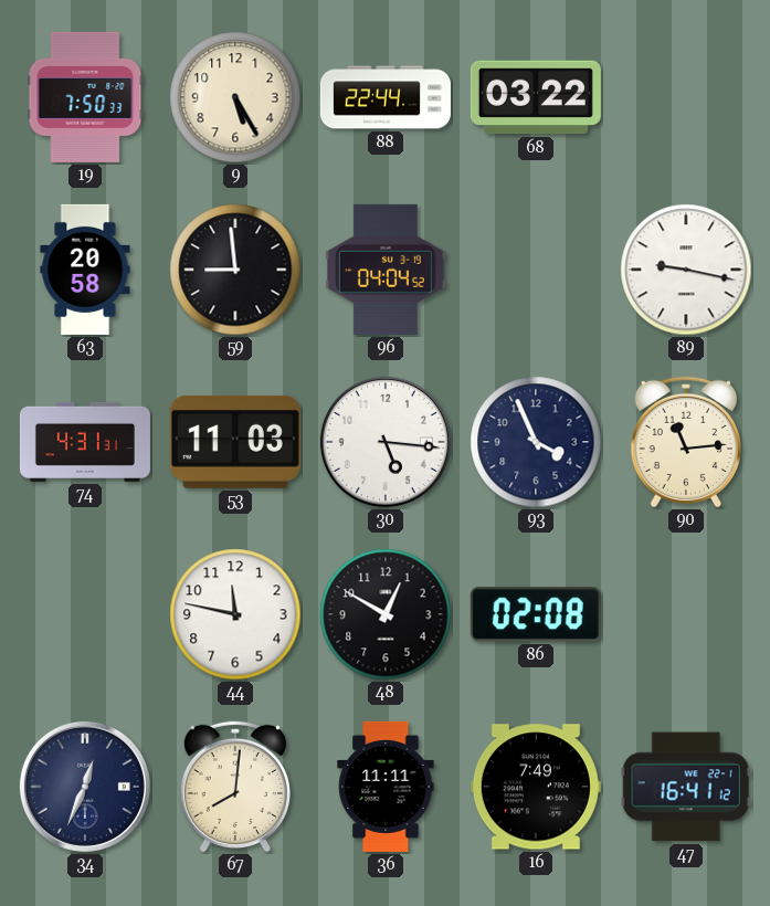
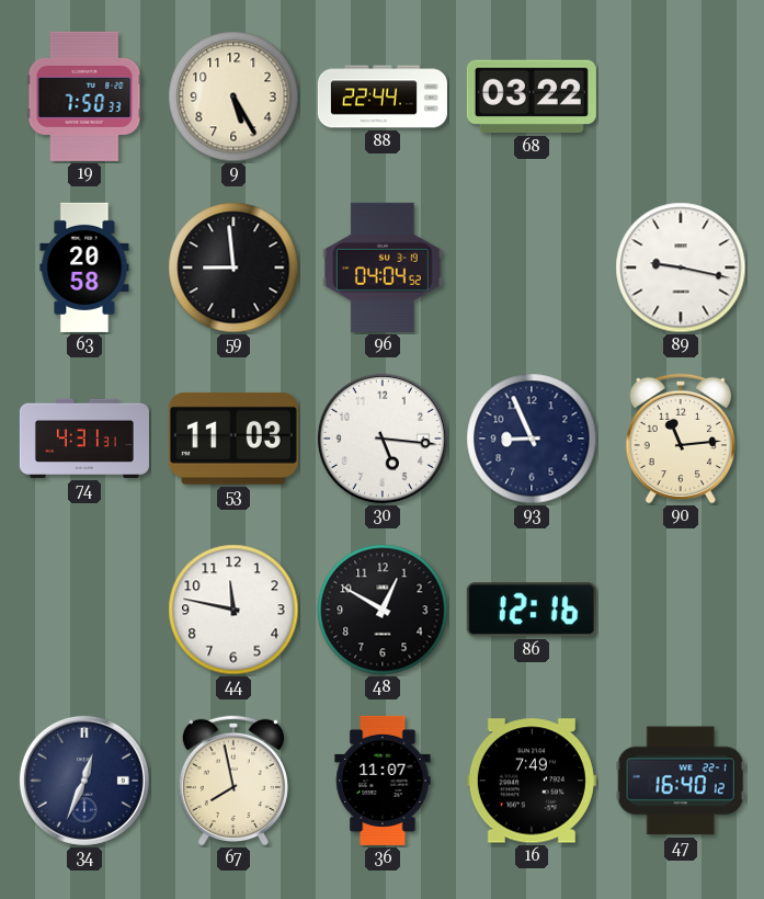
93: 3:56 -> 8:56 (532, 439)
86: 02:08 -> 12:16 (532, 610)
67: 8:01 -> 7:58 (233, 781)
36: 11:11 -> 11:07 (383, 781)
47: 16:41 -> 16:40 (681, 781)
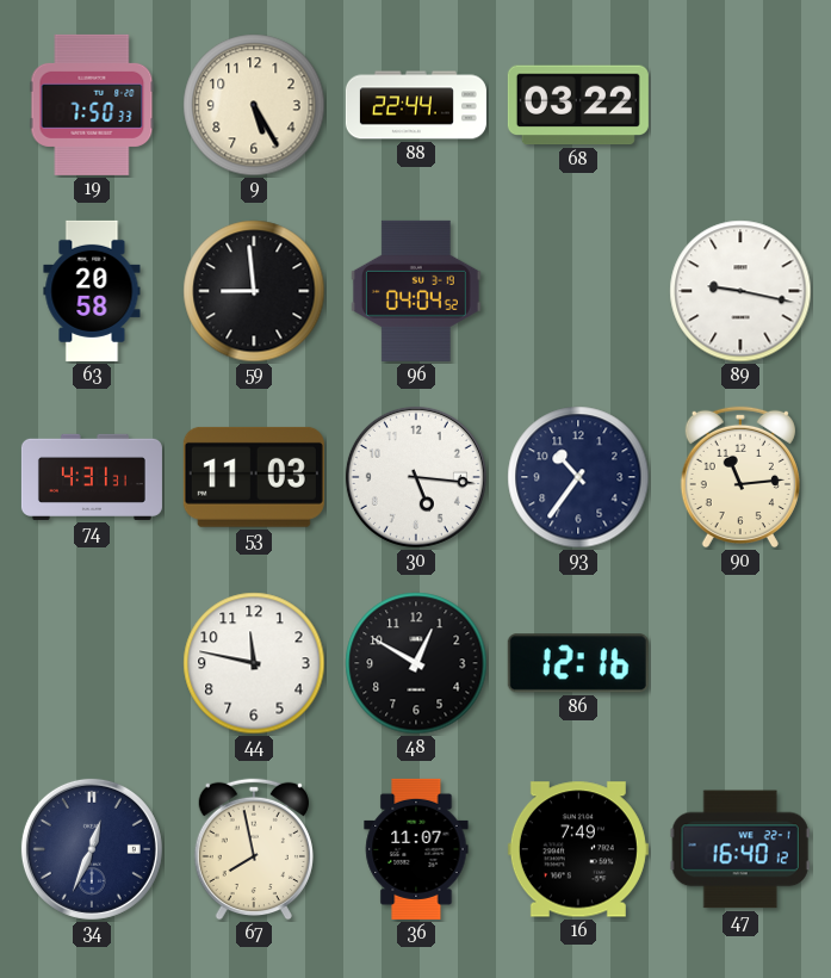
93: 8:56 -> 10:36 (578, 477)
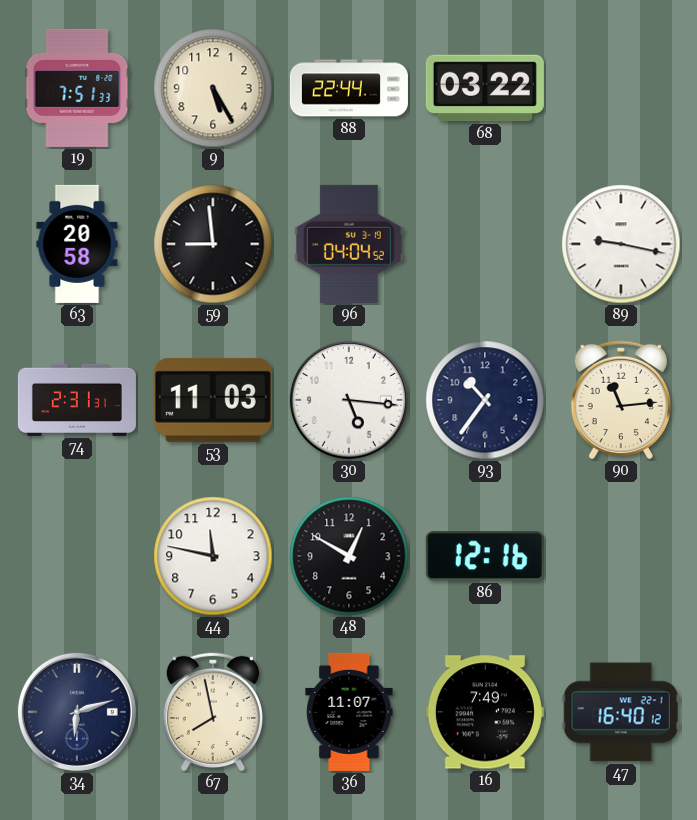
19: 7:50 -> 7:51 (77, 88)
74: 4:31 -> 2:31 (77, 400)
34: 12:34 -> 6:12 (77, 712)
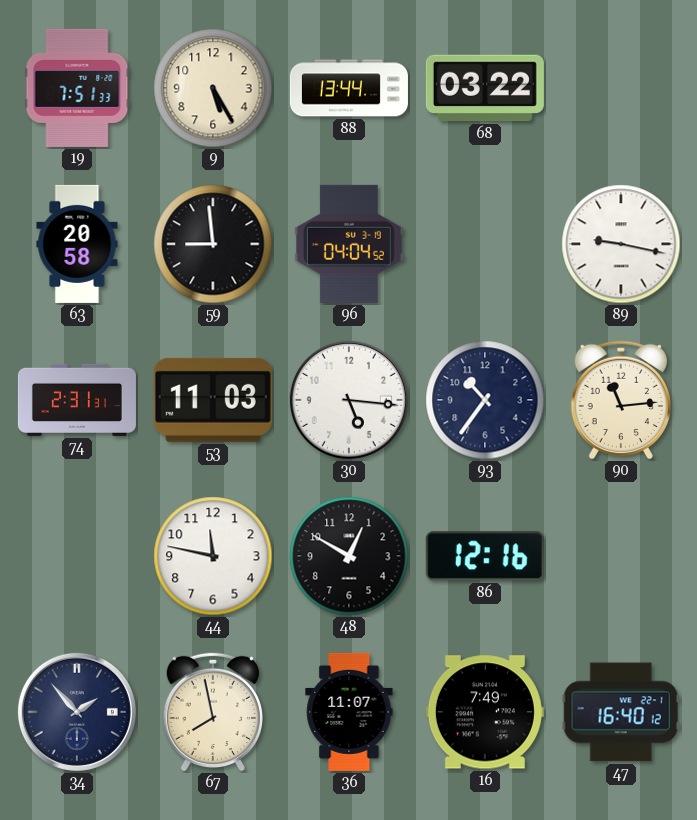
88: 22:44 -> 13:44 (349, 88)
34: 6:12 -> 1:53 (77, 712)
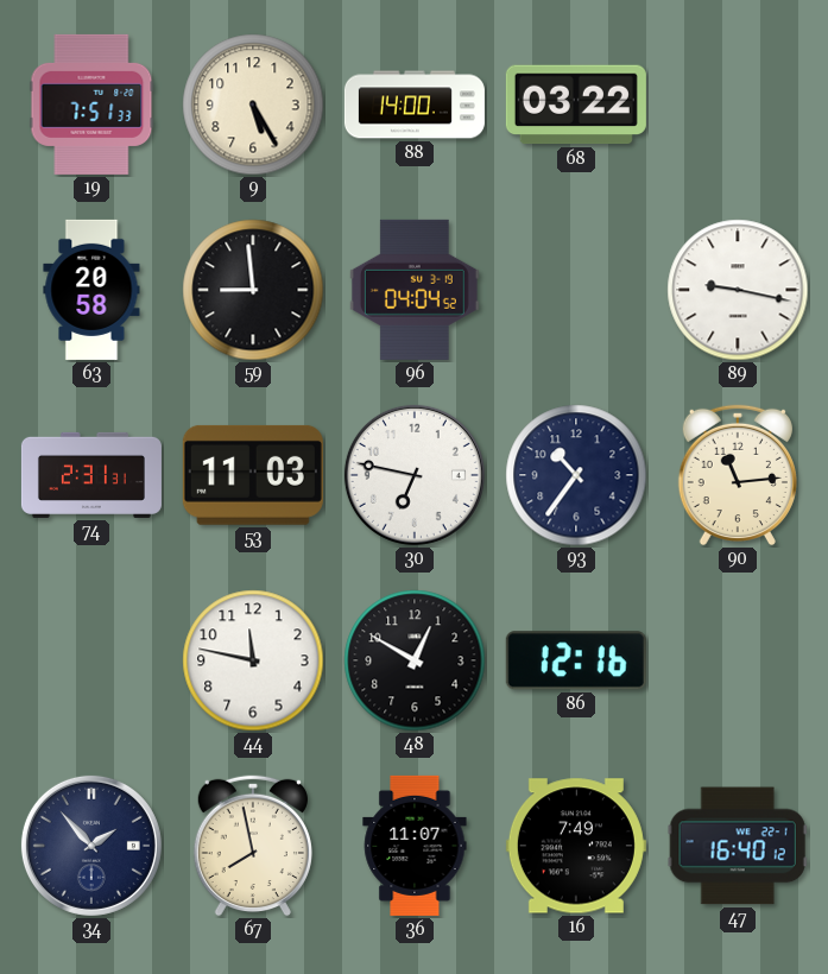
88: 13:44 -> 14:00 (415, 105)
30: 5:16 -> 6:47 (415, 475)
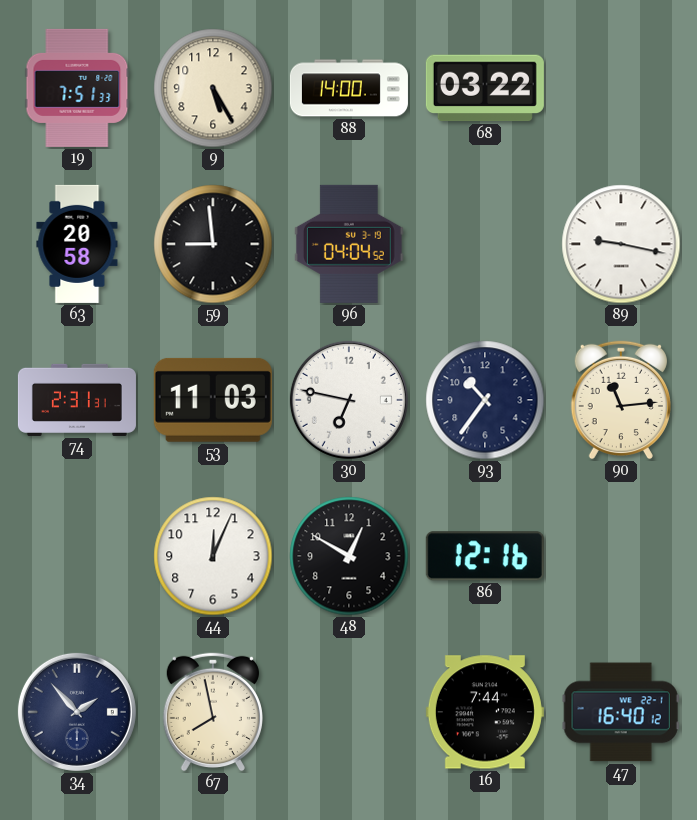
44: 11:47 -> 12:04 (213, 556)
36: 11:07 -> none (415, 846)
16: 7:49 -> 7:44 (485, 712)
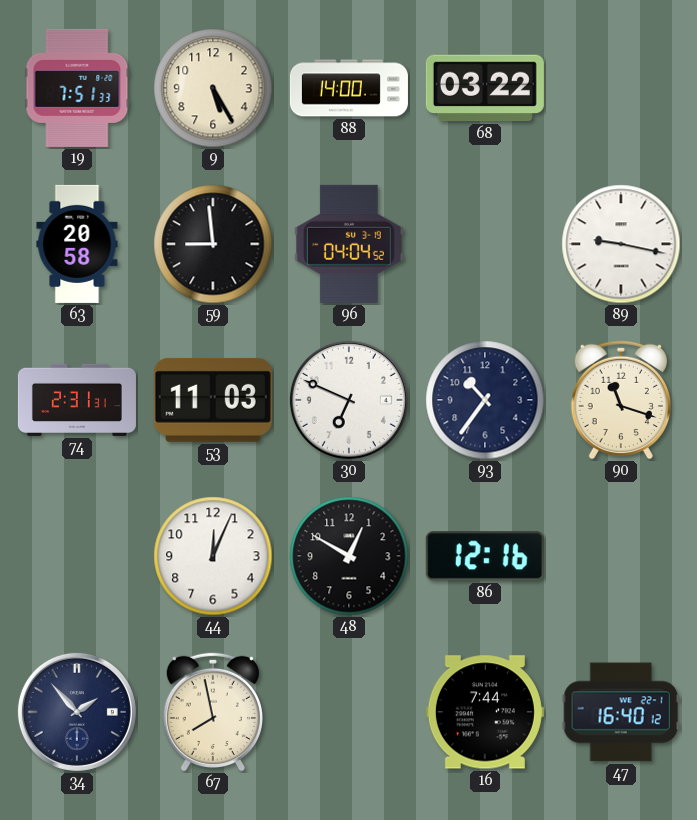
30: 6:47 -> 6:49 (349, 400)
90: 11:14 -> 11:18 (621, 400)
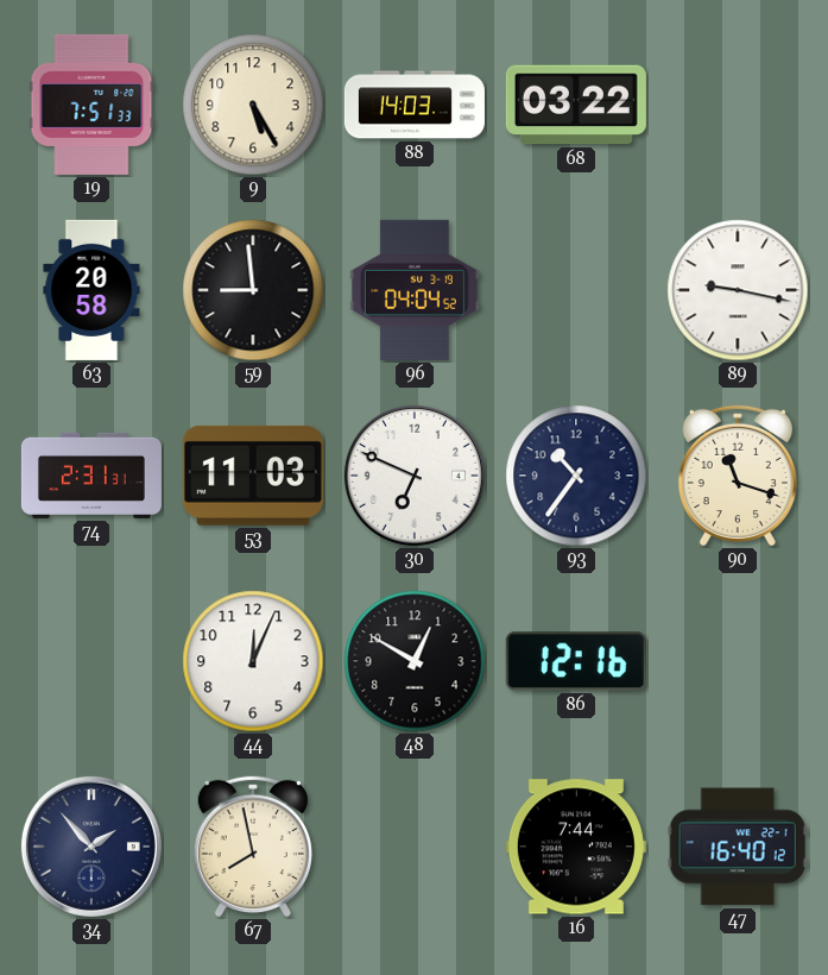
88: 14:00 -> 14:03 (415, 105)
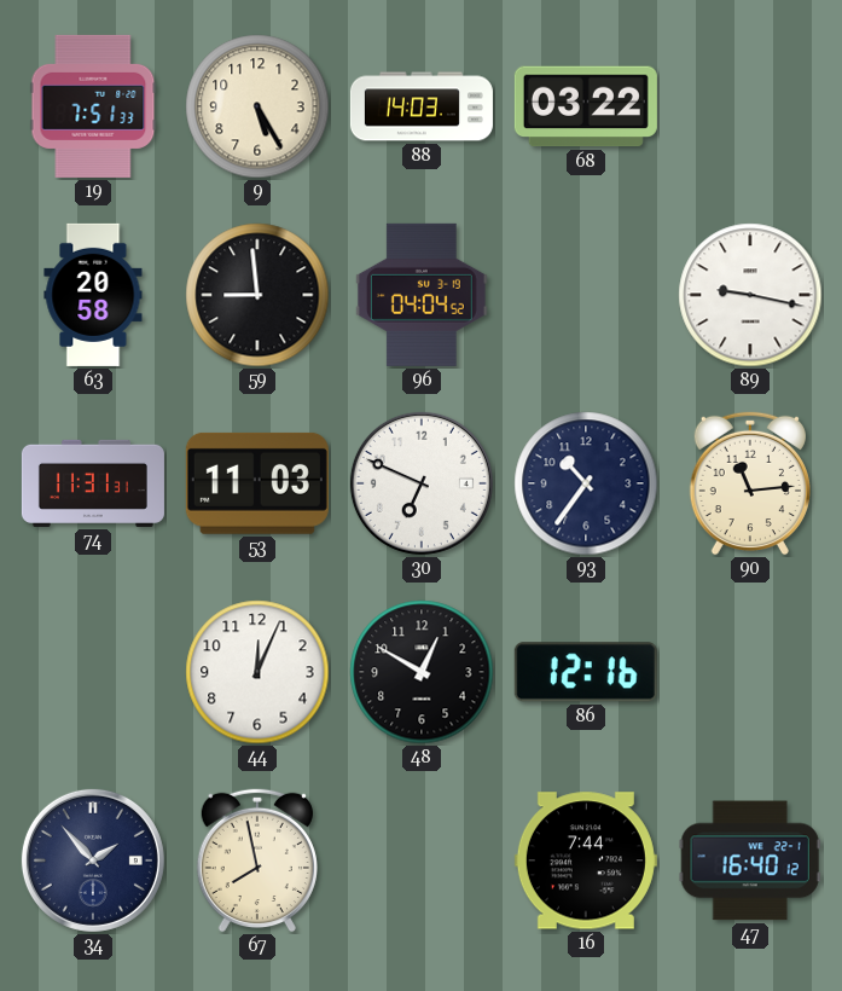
74: 2:31 -> 11:31 (93, 483)
90: 11:18 -> 11:14 (750, 483)
